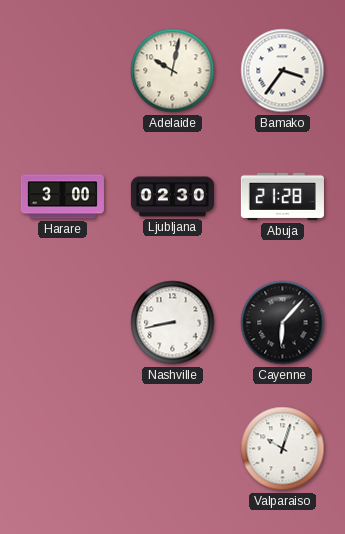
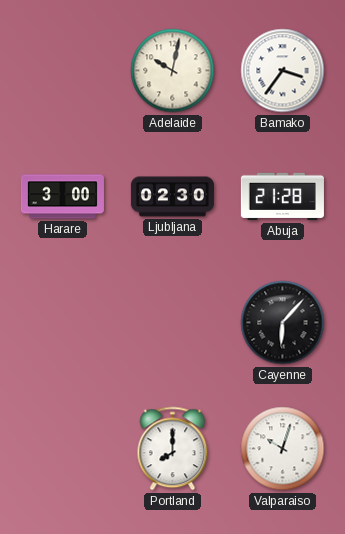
Nashville: 8:43 -> none (173, 323)
Portland: none -> 8:00 (173, 449)
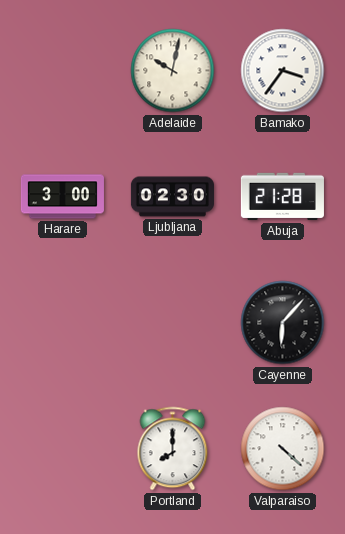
Valparaiso: 10:03 -> 4:22 (283, 449)
